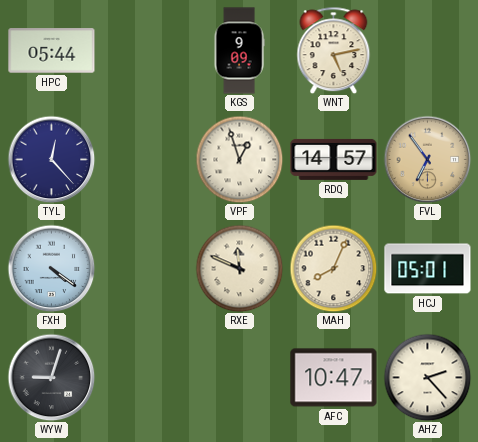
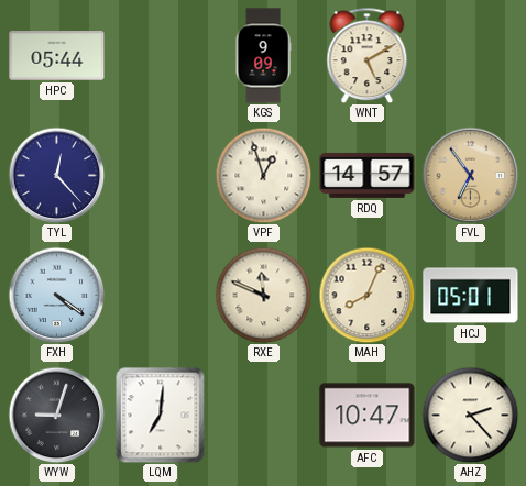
WNT: 5:13 -> 5:10 (368, 55)
LQM: none -> 7:01 (161, 415)
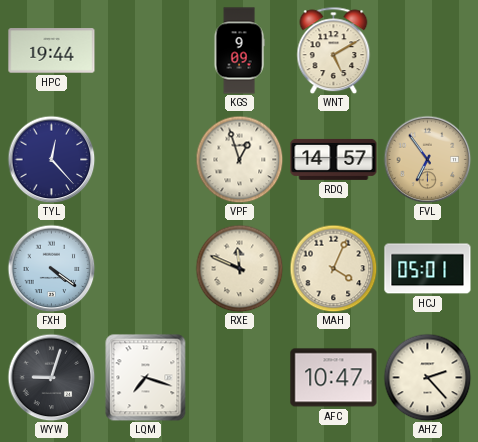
HPC: 05:44 -> 19:44 (52, 51)
MAH: 8:04 -> 4:04 (333, 268)
LQM: 7:01 -> 7:18 (146, 377)
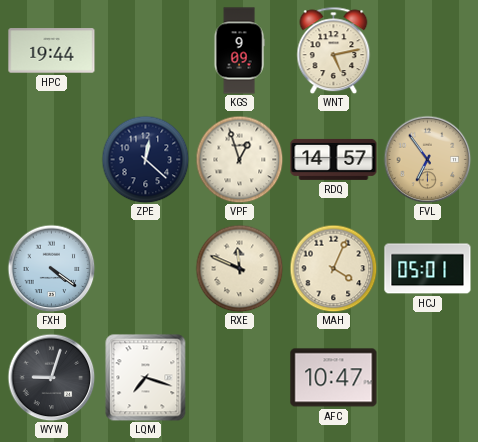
WNT: 5:10 -> 5:13 (334, 50)
TYL: 12:23 -> none (51, 159)
ZPE: none -> 12:22 (145, 159)
AHZ: 2:23 -> none (427, 377)
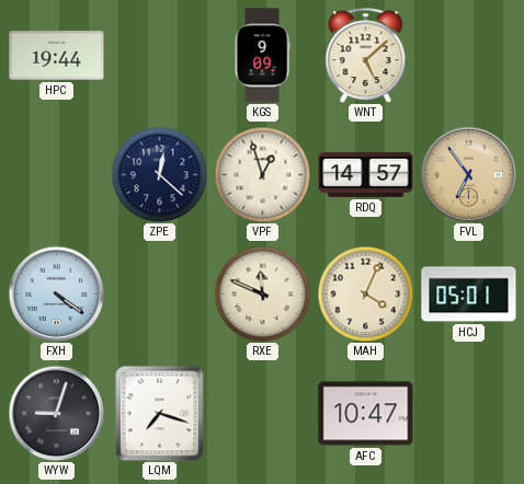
WNT: 5:13 -> 5:08 (366, 55)
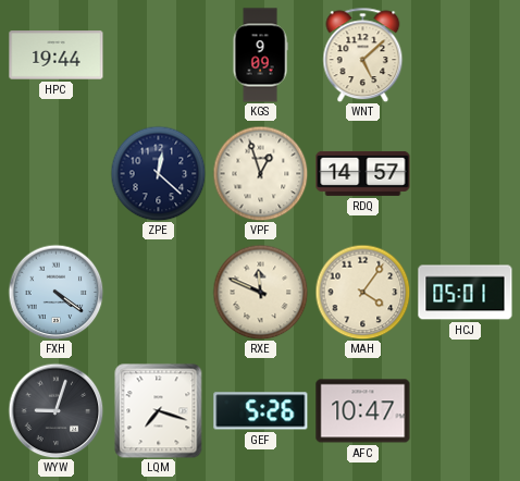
FVL: 6:54 -> none (468, 174)
MAH: 4:04 -> 4:06 (362, 292)
GEF: none -> 5:26 (261, 411)
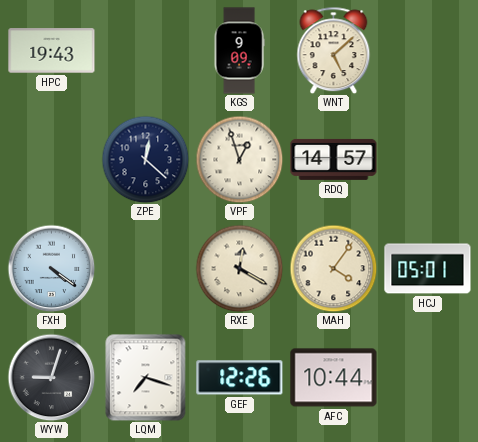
HPC: 19:44 -> 19:43 (52, 51)
RXE: 11:49 -> 12:20 (239, 268)
GEF: 5:26 -> 12:26 (240, 378)
AFC: 10:47 -> 10:44 (334, 378)
